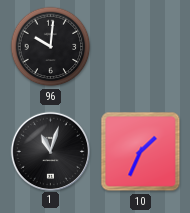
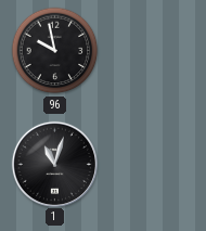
96: 10:01 -> 9:58 (55, 51)
10: 1:34 -> none (141, 152)
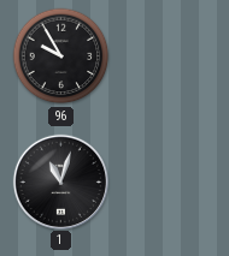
96: 9:58 -> 9:55 (61, 56)
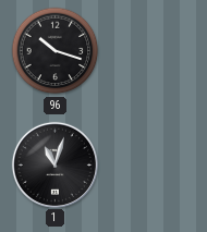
96: 9:55 -> 10:18 (56, 51)
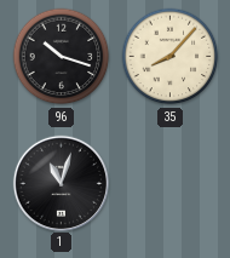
35: none -> 8:07 (171, 57)
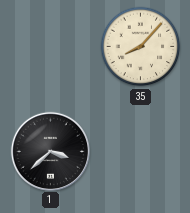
96: 10:18 -> none (62, 57)
1: 11:03 -> 3:38 (50, 151)
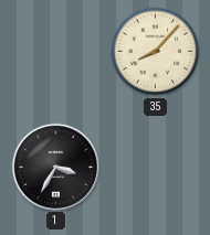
1: 3:38 -> 3:35 (55, 167)
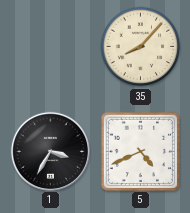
5: none -> 4:41 (140, 151)
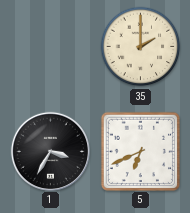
35: 8:07 -> 2:00 (141, 47)
5: 4:41 -> 6:41 (140, 151)
